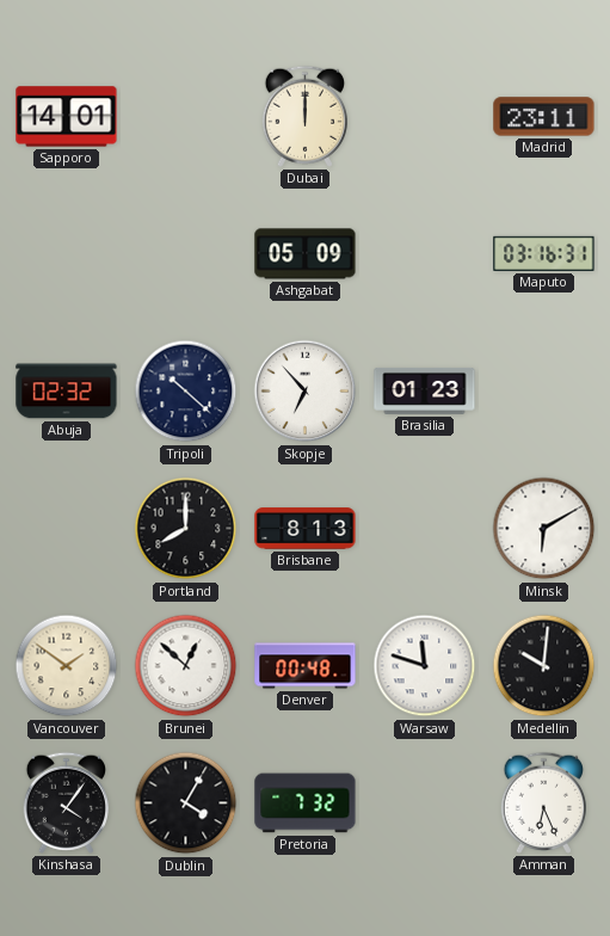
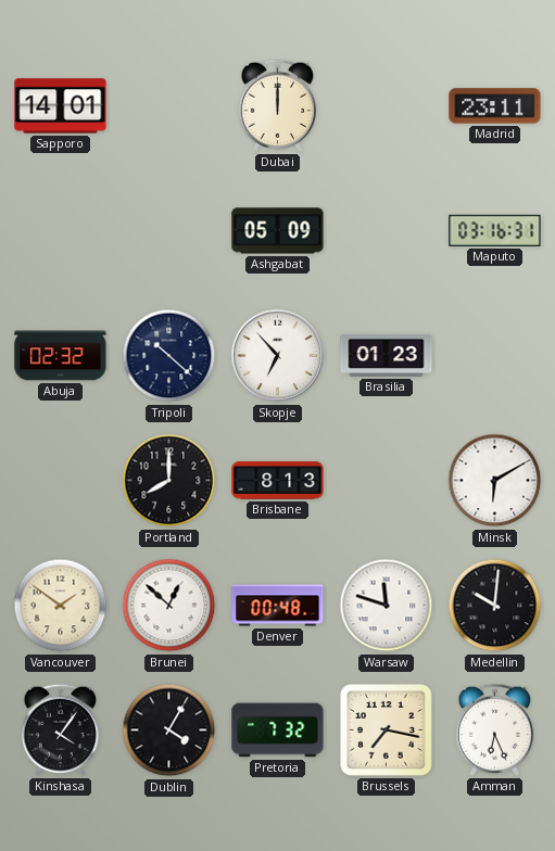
Brussels: none -> 7:17 (387, 731)
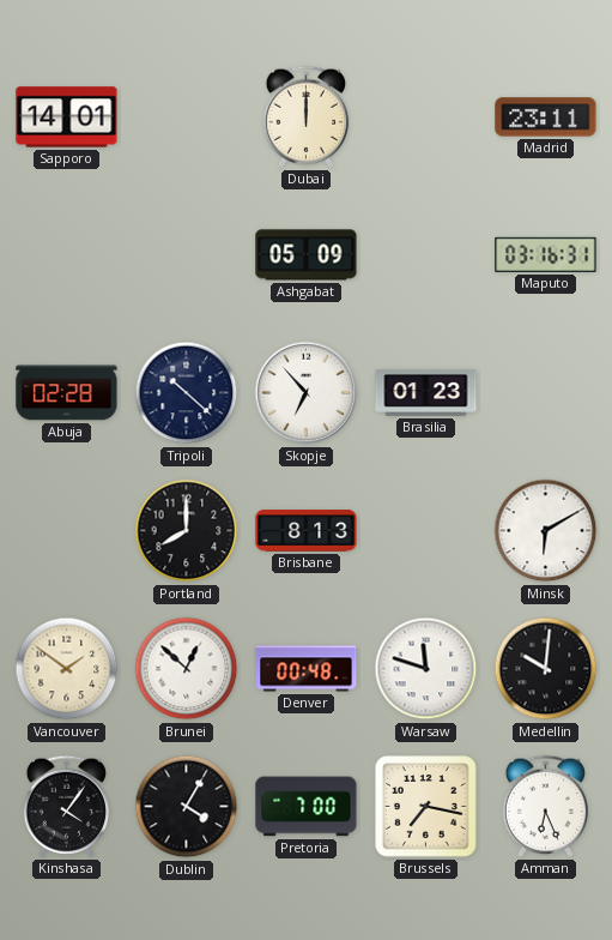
Abuja: 02:32 -> 02:28 (67, 393)
Pretoria: 7:32 -> 7:00 (307, 807)
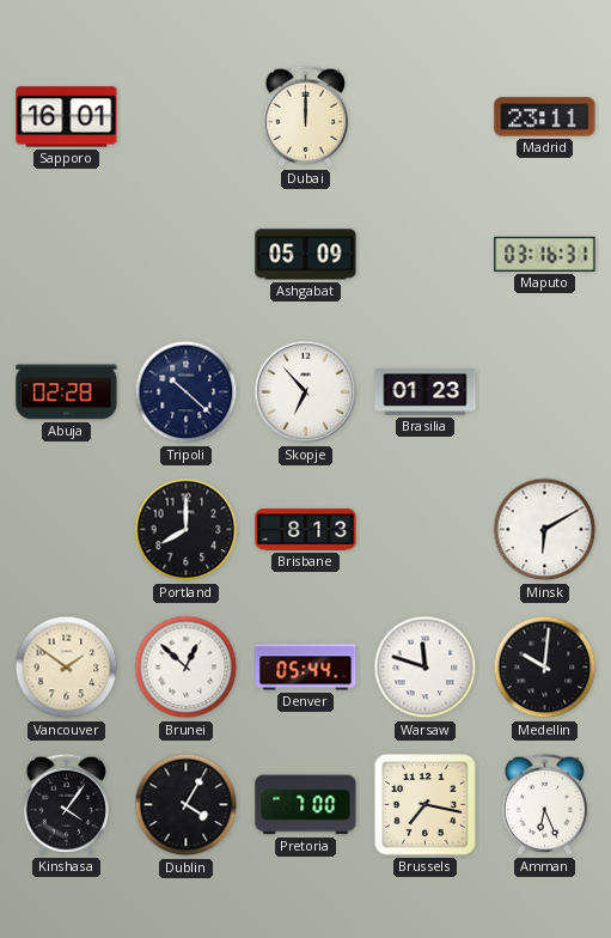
Sapporo: 14:01 -> 16:01 (67, 117)
Denver: 00:48 -> 05:44 (306, 668)
